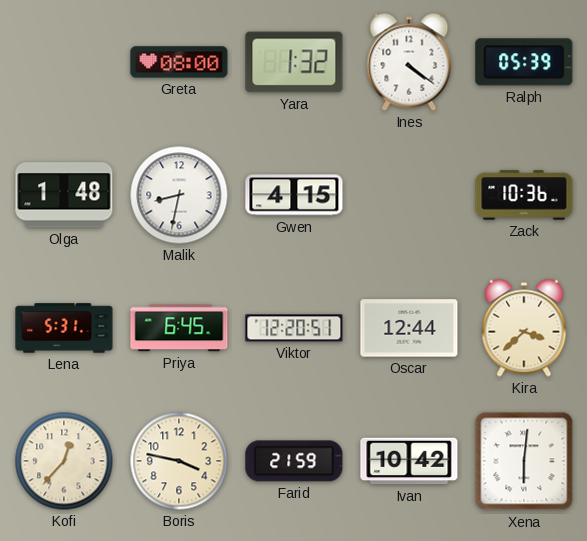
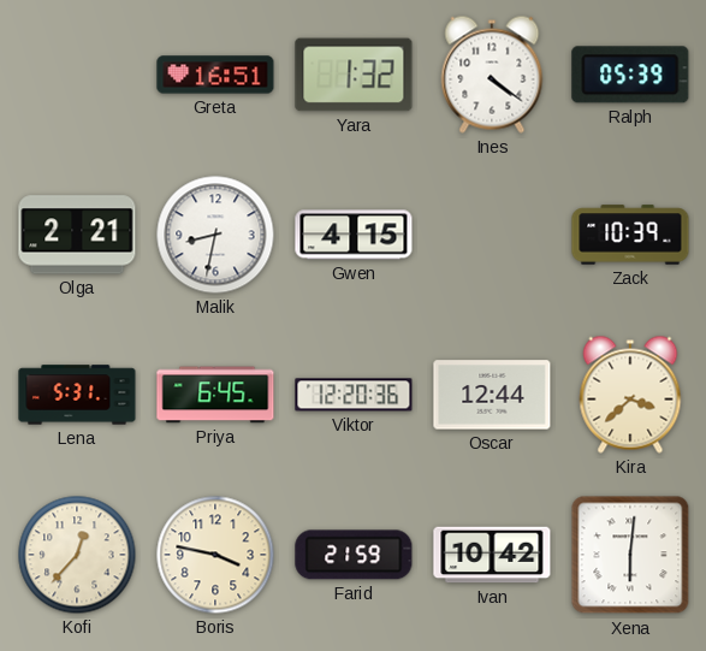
Greta: 08:00 -> 16:51 (215, 75)
Olga: 1:48 -> 2:21 (77, 235)
Zack: 10:36 -> 10:39 (630, 235)
Viktor: 12:20:51 -> 12:20:36 (354, 395)
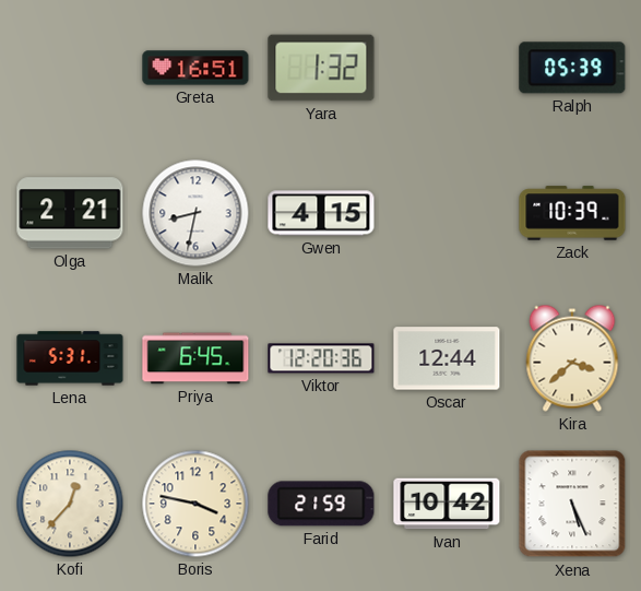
Ines: 4:21 -> none (492, 75)
Xena: 6:01 -> 5:26 (572, 504)
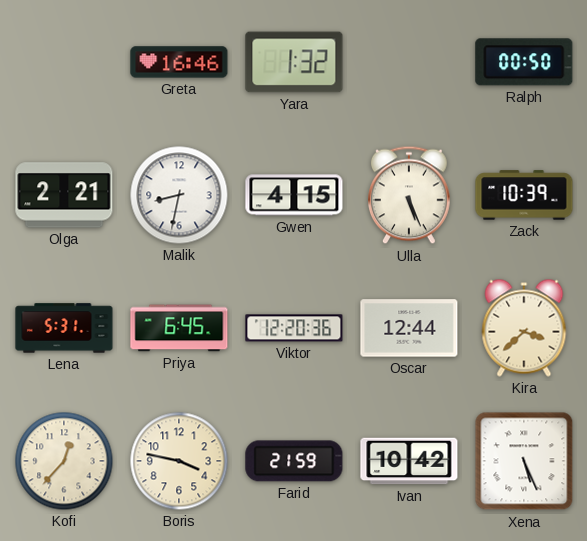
Greta: 16:51 -> 16:46 (179, 62)
Ralph: 05:39 -> 00:50 (524, 62)
Ulla: none -> 5:26 (410, 195)
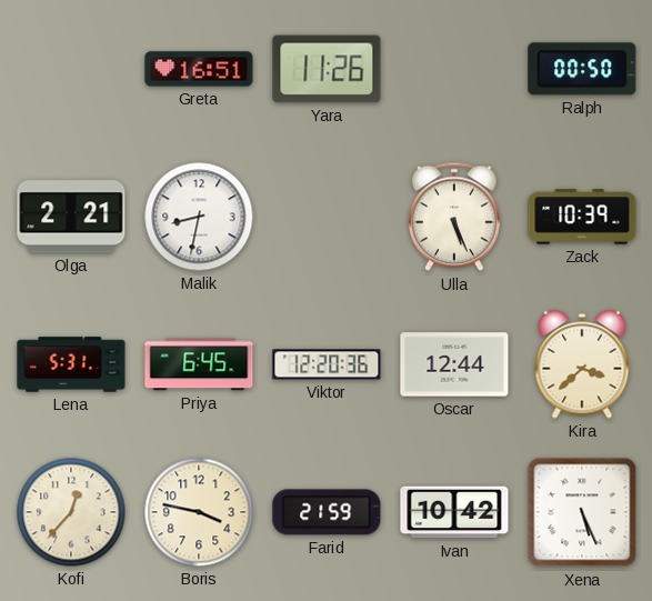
Greta: 16:46 -> 16:51 (199, 69)
Yara: 1:32 -> 11:26 (327, 69)
Gwen: 4:15 -> none (294, 195)
